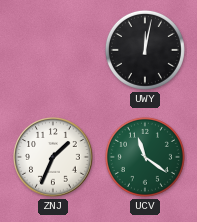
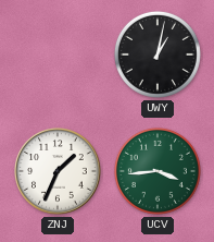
UWY: 12:02 -> 1:02 (158, 55)
UCV: 11:21 -> 3:44 (158, 171)
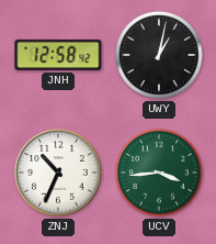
JNH: none -> 12:58 (58, 55)
ZNJ: 1:34 -> 10:34 (58, 173)
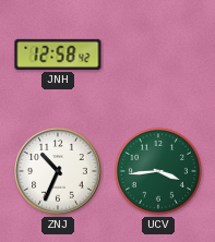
UWY: 1:02 -> none (159, 55)
